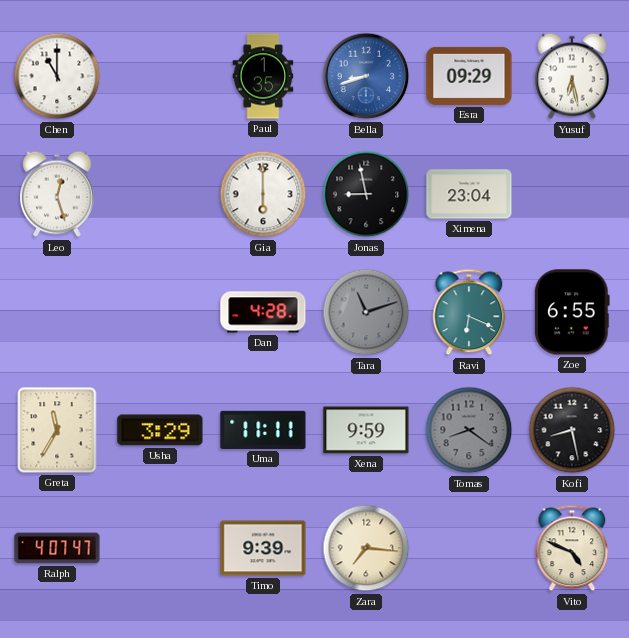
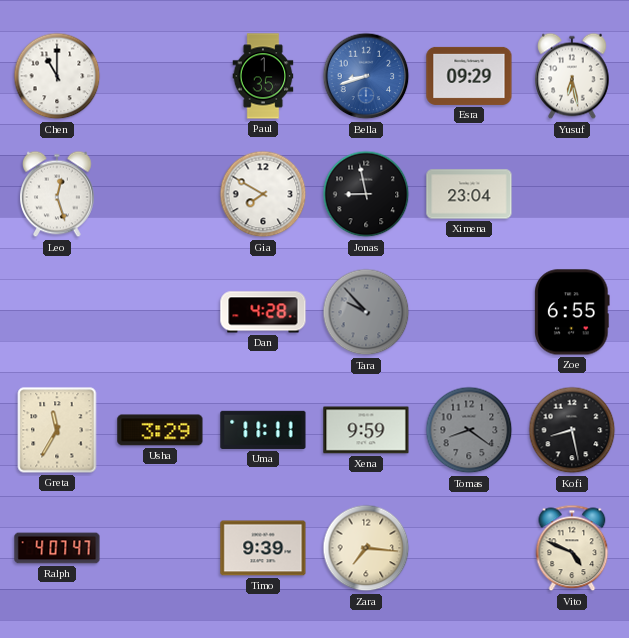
Gia: 6:00 -> 7:50 (263, 194)
Tara: 11:12 -> 9:53 (366, 312)
Ravi: 6:19 -> none (469, 312)
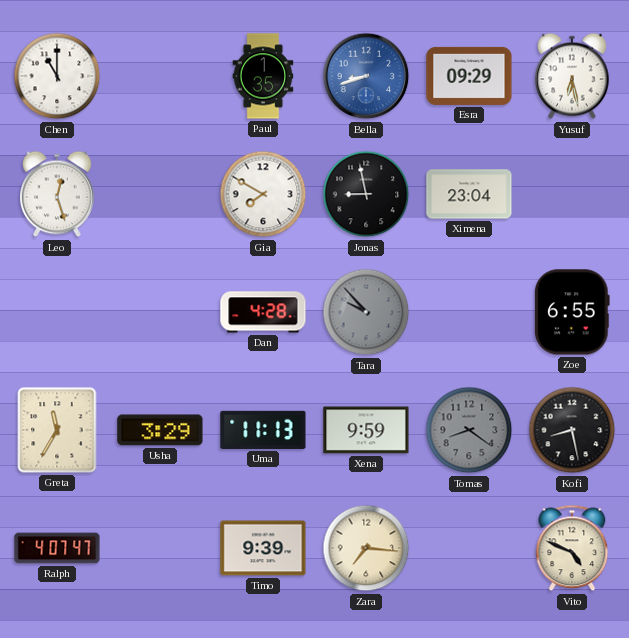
Uma: 11:11 -> 11:13 (263, 430)
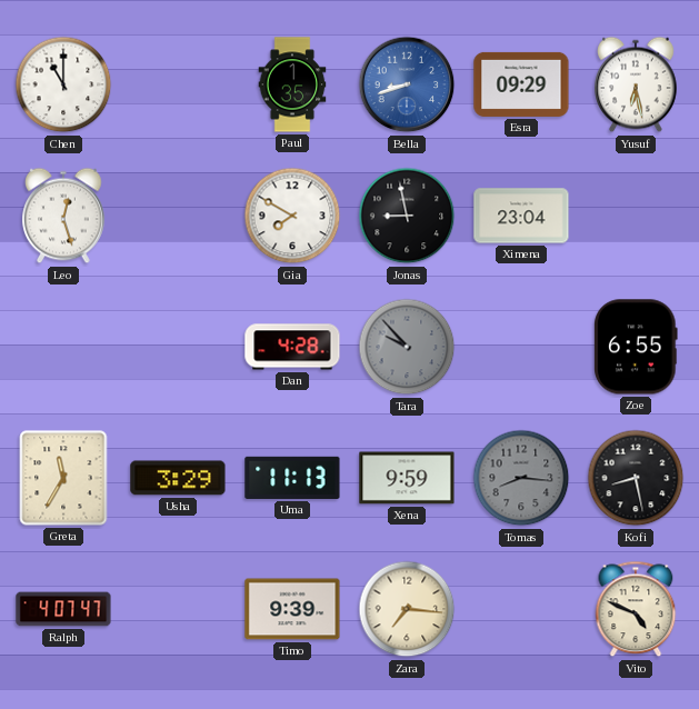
Tomas: 8:21 -> 8:16 (521, 478)
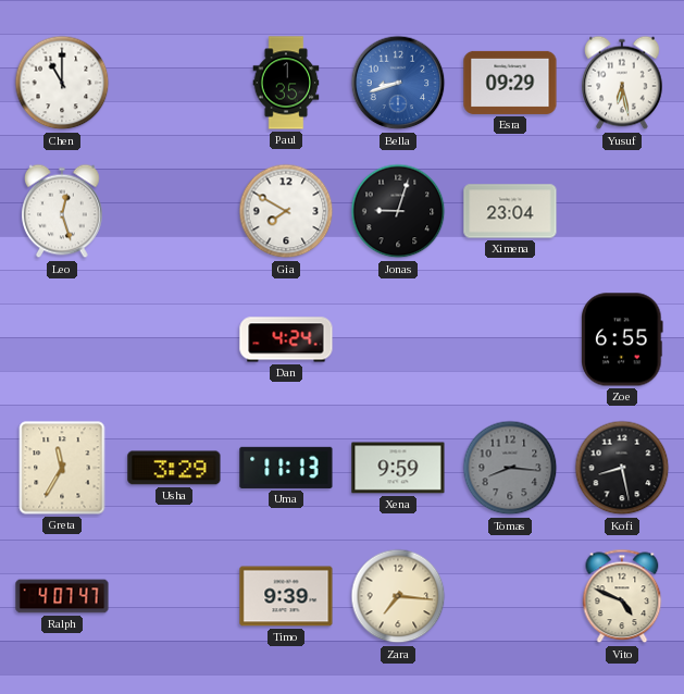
Jonas: 8:58 -> 9:03 (398, 211)
Dan: 4:28 -> 4:24 (286, 339)
Tara: 9:53 -> none (407, 347)
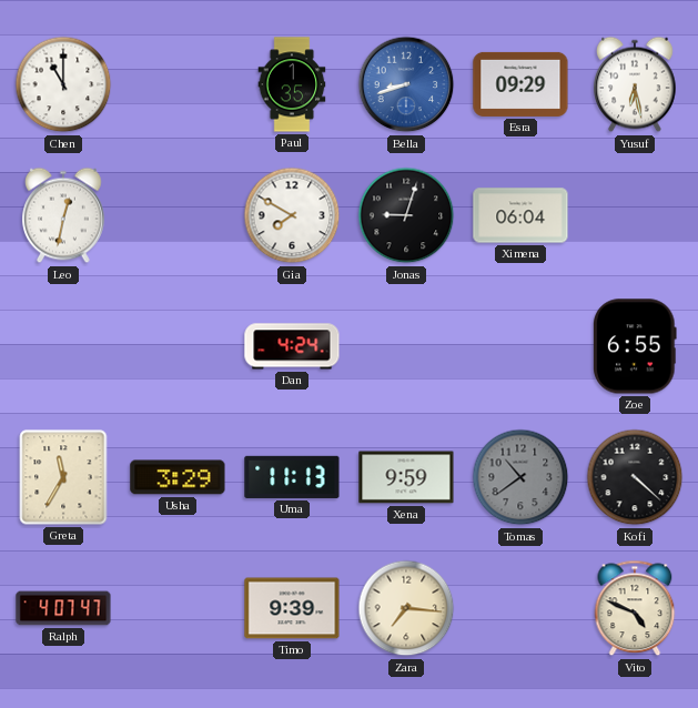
Leo: 12:27 -> 12:32 (63, 215)
Ximena: 23:04 -> 06:04 (520, 215)
Tomas: 8:16 -> 10:39 (520, 477)
Kofi: 8:28 -> 4:22 (635, 477)
